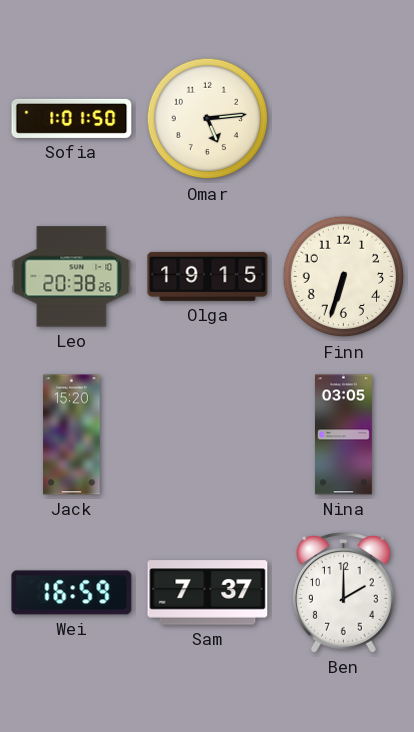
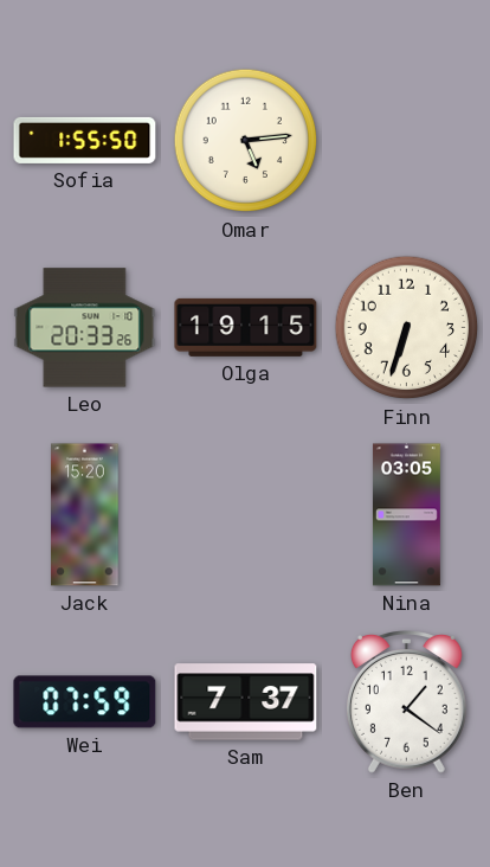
Sofia: 1:01 -> 1:55 (85, 140)
Leo: 20:38 -> 20:33 (85, 328)
Wei: 16:59 -> 07:59 (85, 702)
Ben: 2:00 -> 1:21 (406, 702)
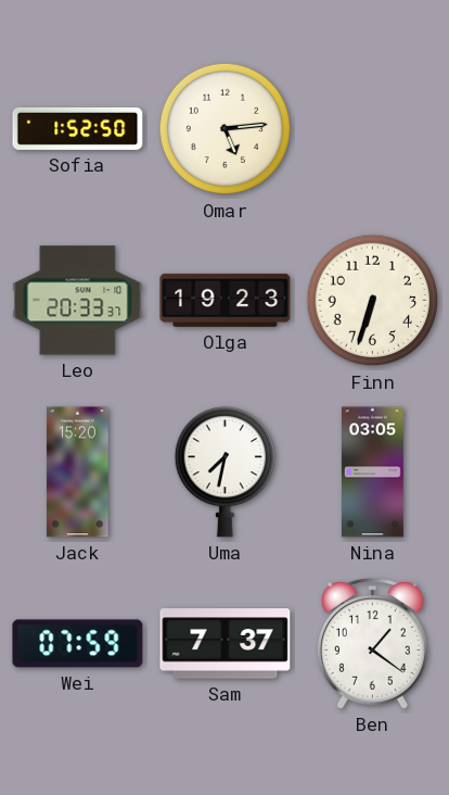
Sofia: 1:55 -> 1:52 (78, 128)
Leo: 20:33:26 -> 20:33:37 (78, 301)
Olga: 19:15 -> 19:23 (226, 300)
Uma: none -> 7:32 (224, 472)
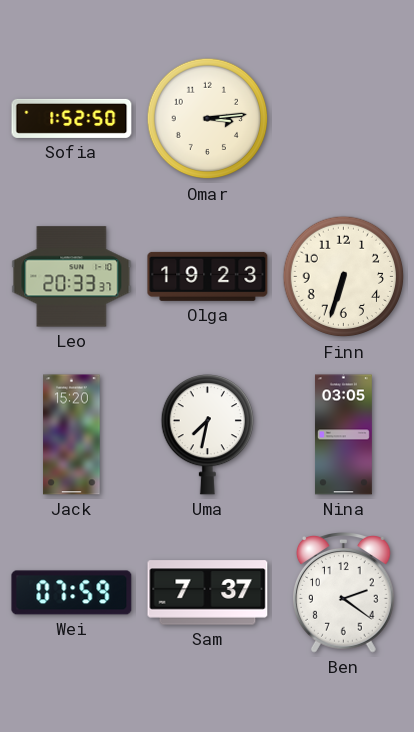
Omar: 5:14 -> 3:14 (208, 119)
Ben: 1:21 -> 2:21 (343, 593)
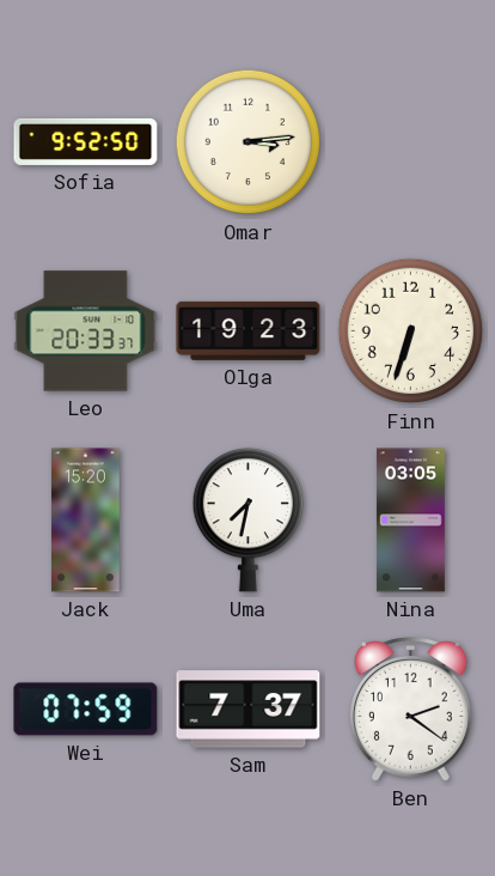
Sofia: 1:52 -> 9:52 (86, 141)
